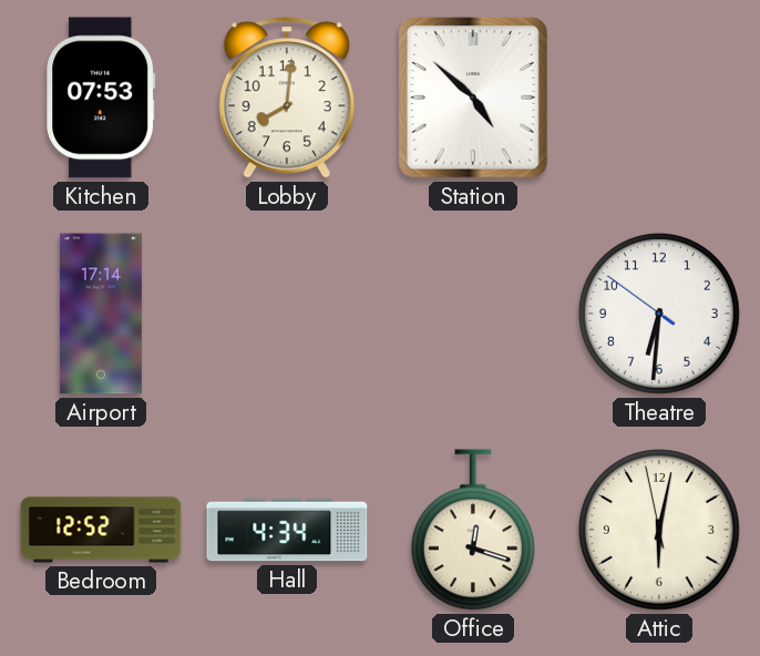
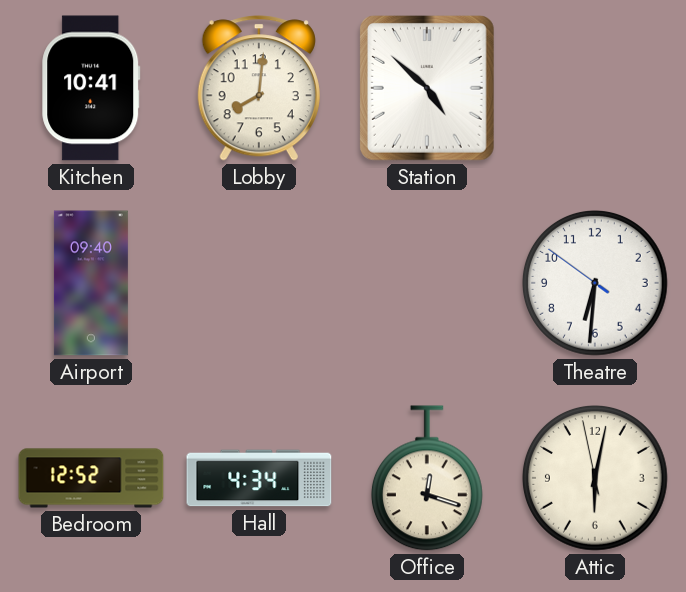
Kitchen: 07:53 -> 10:41 (91, 88)
Airport: 17:14 -> 09:40 (91, 283)
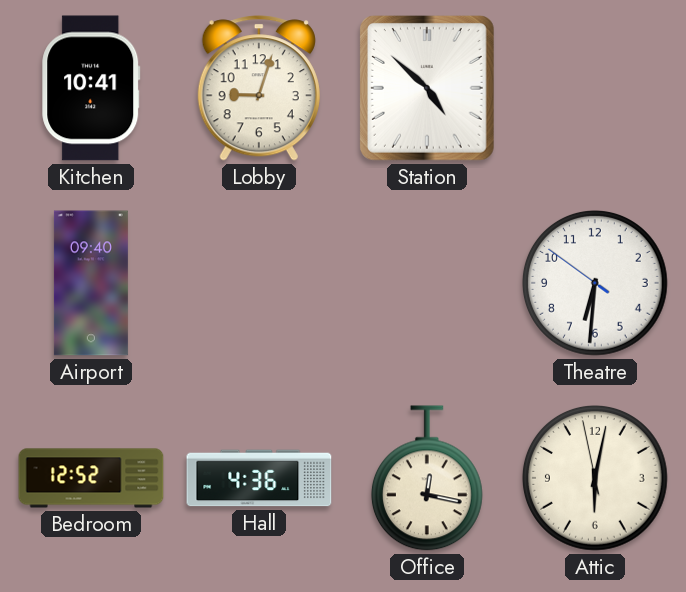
Lobby: 8:01 -> 9:03 (259, 88)
Hall: 4:34 -> 4:36 (259, 478)
Office: 12:18 -> 12:17 (427, 478)
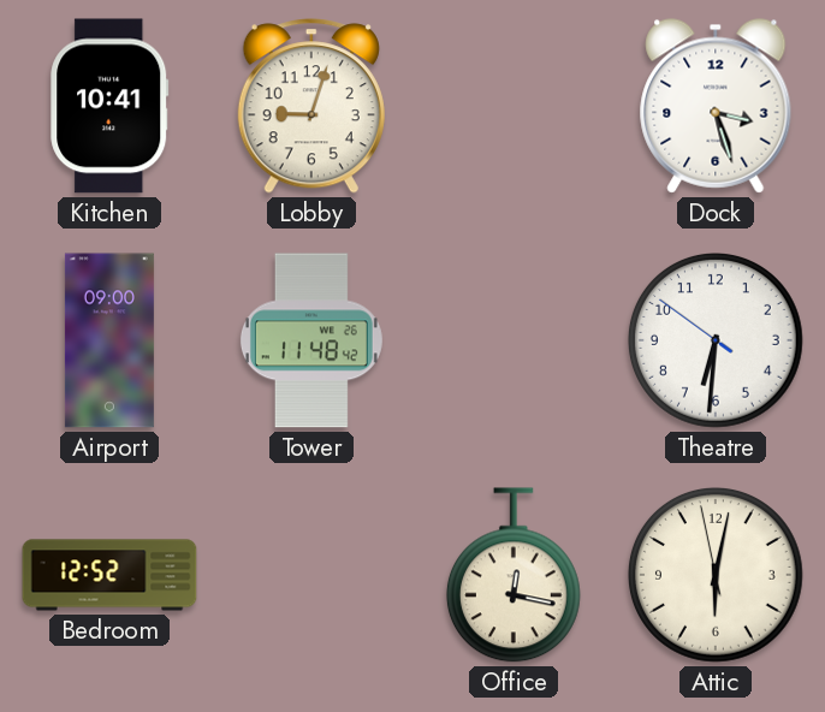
Station: 4:52 -> none (427, 89)
Dock: none -> 3:27 (716, 106)
Airport: 09:40 -> 09:00 (109, 340)
Tower: none -> 11:48 (311, 340)
Hall: 4:36 -> none (259, 478)
